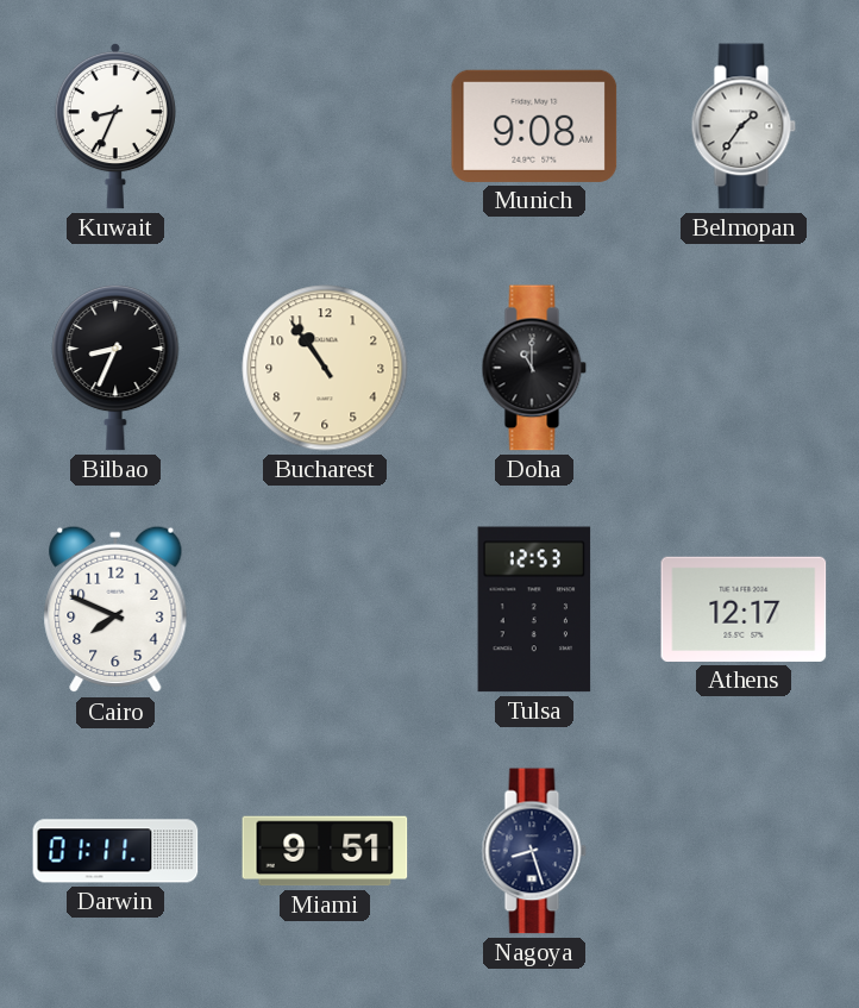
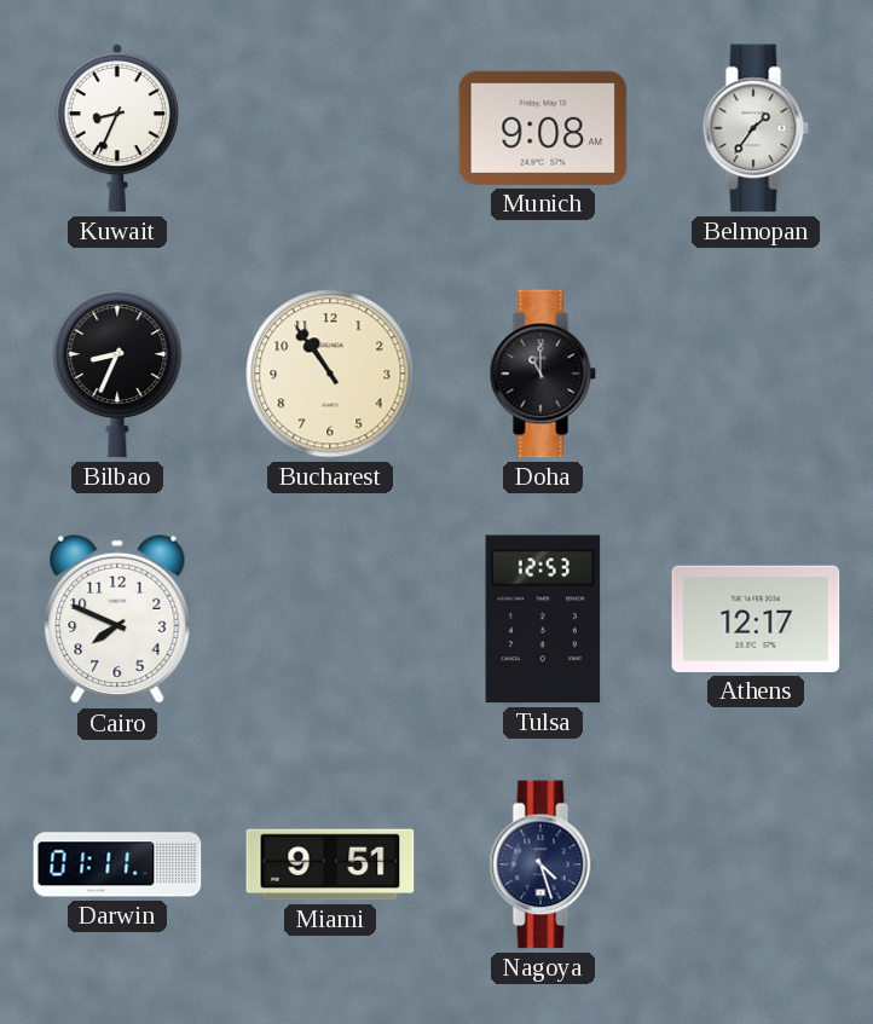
Nagoya: 8:27 -> 4:27 (543, 864)
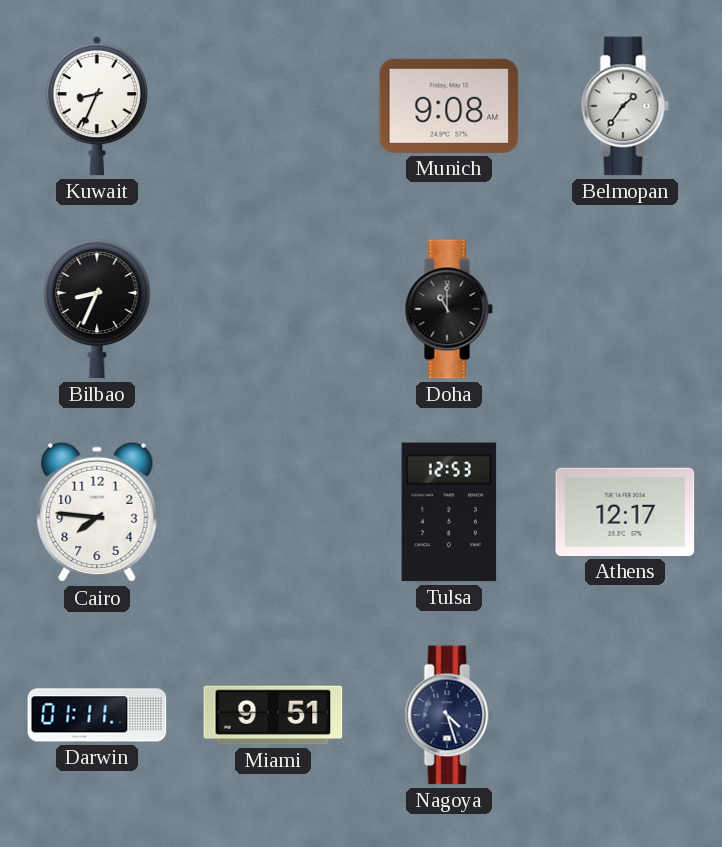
Bucharest: 10:54 -> none (330, 374)
Cairo: 7:49 -> 7:46 (97, 512)
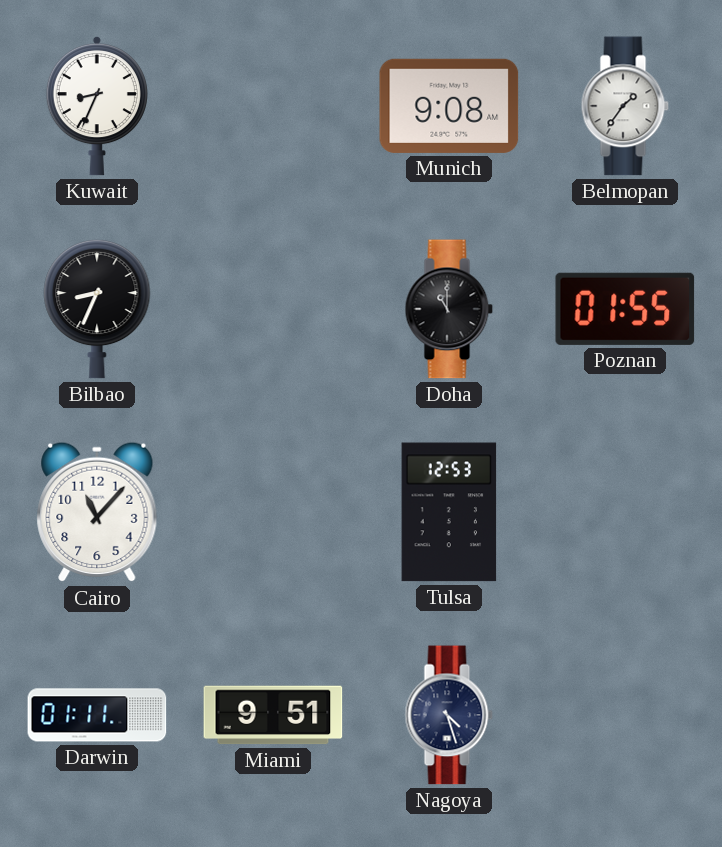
Poznan: none -> 01:55 (625, 309)
Cairo: 7:46 -> 11:07 (97, 512)
Athens: 12:17 -> none (625, 512)
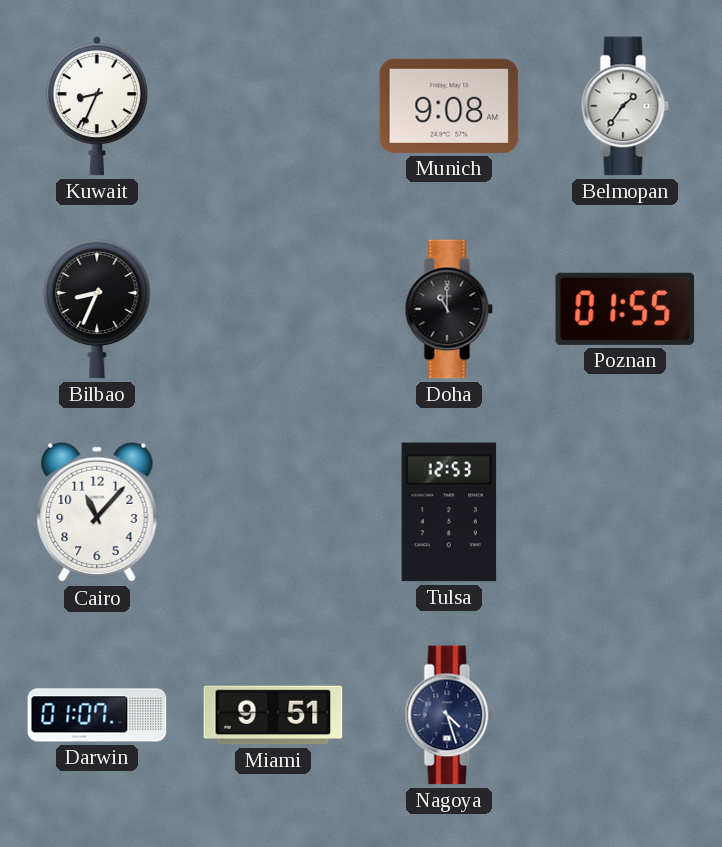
Darwin: 01:11 -> 01:07 (97, 715)
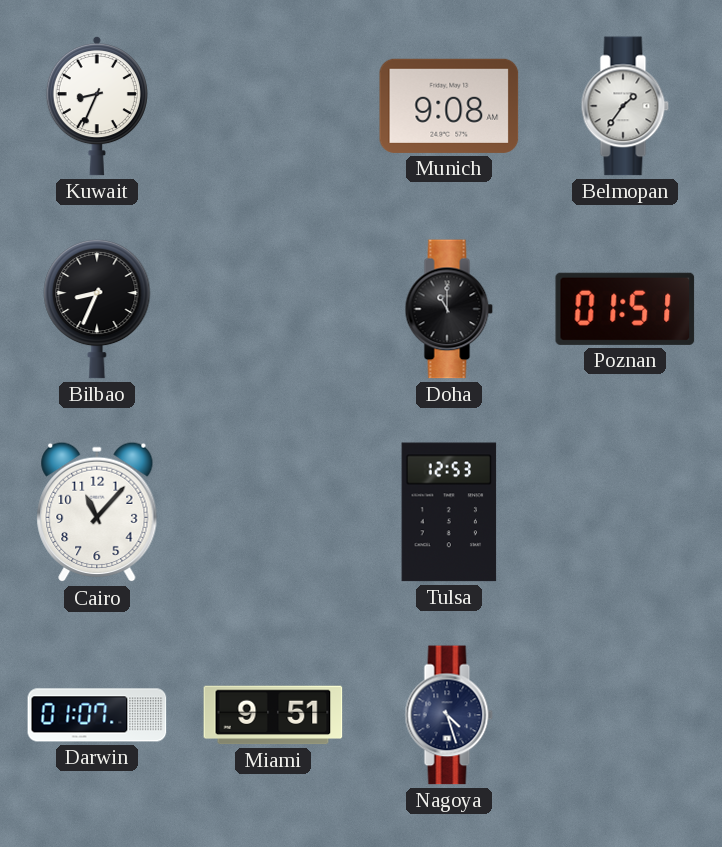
Poznan: 01:55 -> 01:51 (625, 309)
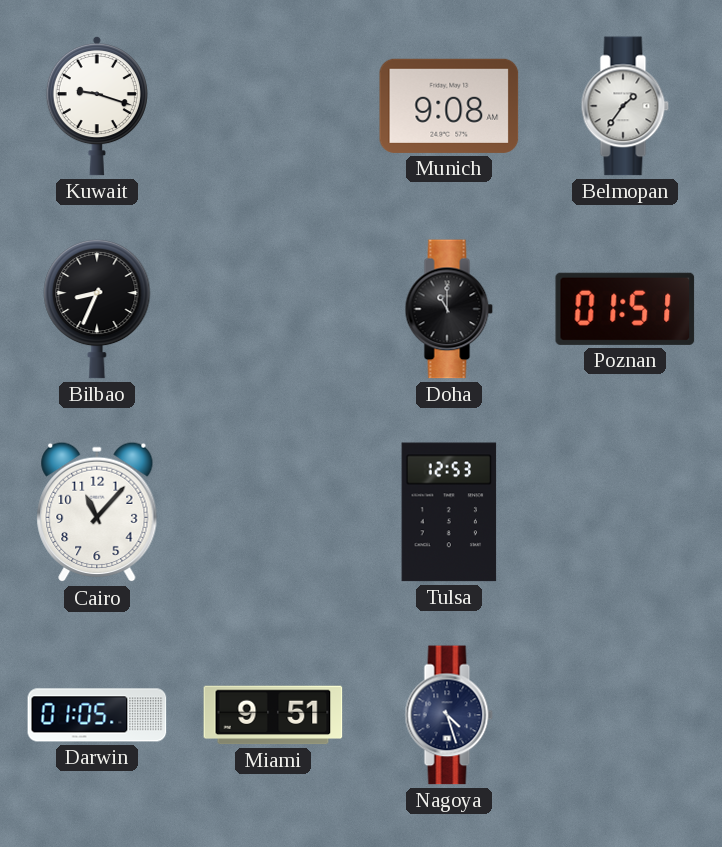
Kuwait: 8:34 -> 9:18 (97, 106)
Darwin: 01:07 -> 01:05 (97, 715)
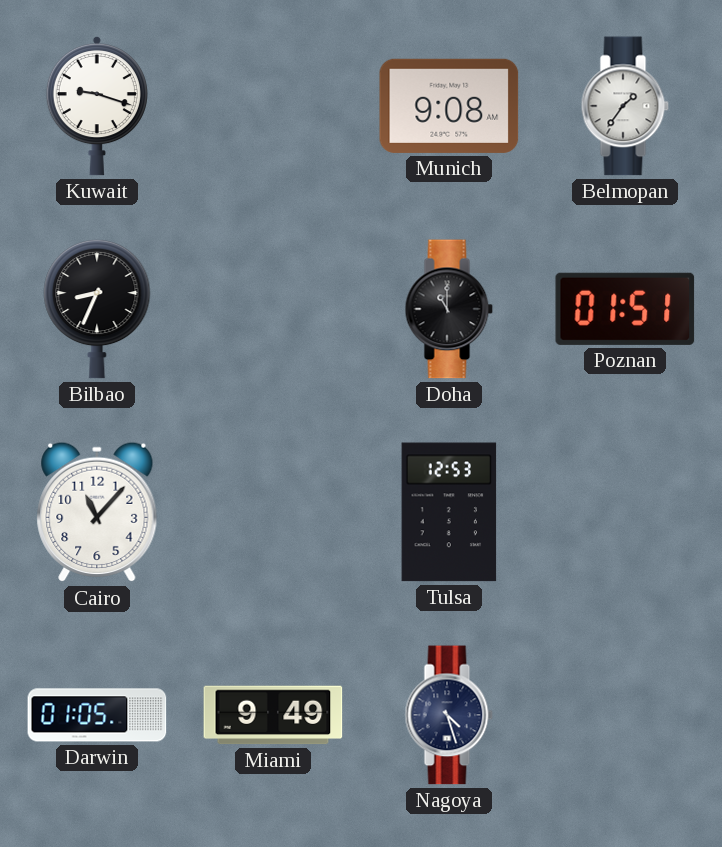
Miami: 9:51 -> 9:49 (273, 715)
